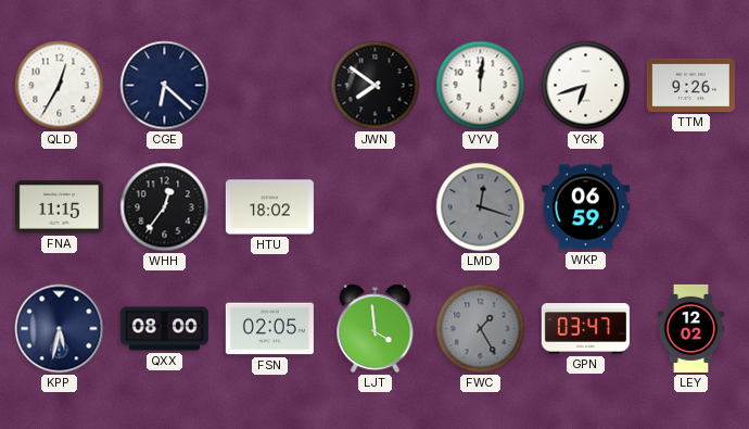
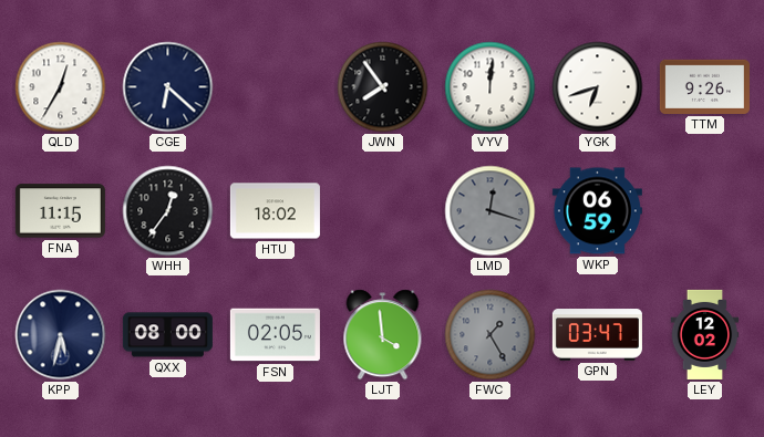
JWN: 7:51 -> 7:54 (383, 87)
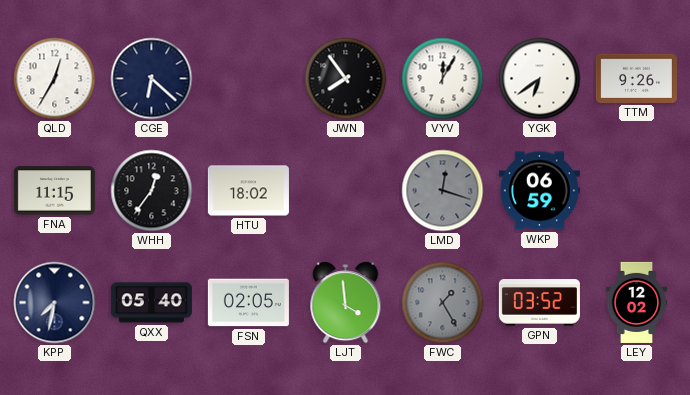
VYV: 12:01 -> 12:05 (443, 79)
YGK: 6:42 -> 6:39 (540, 79)
KPP: 5:32 -> 7:32 (55, 303)
QXX: 08:00 -> 05:40 (151, 303)
GPN: 03:47 -> 03:52 (539, 303)
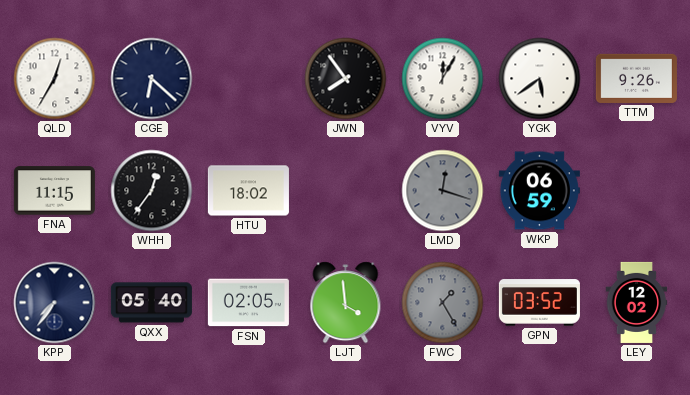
YGK: 6:39 -> 5:39 (540, 79)
KPP: 7:32 -> 7:36 (55, 303)
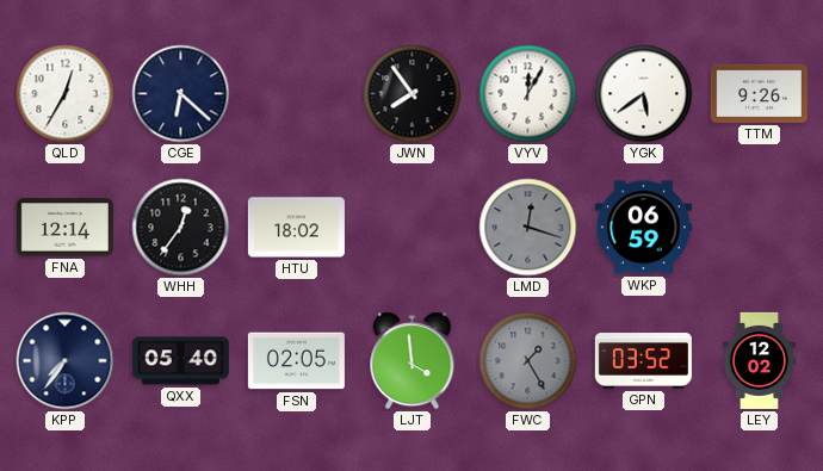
FNA: 11:15 -> 12:14 (64, 228)
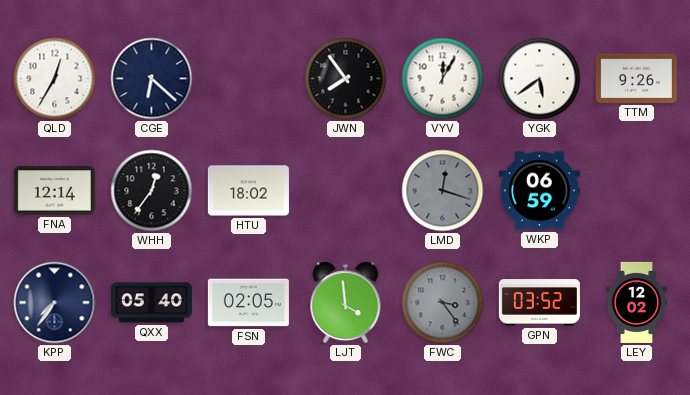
FWC: 1:25 -> 3:24 (443, 303)
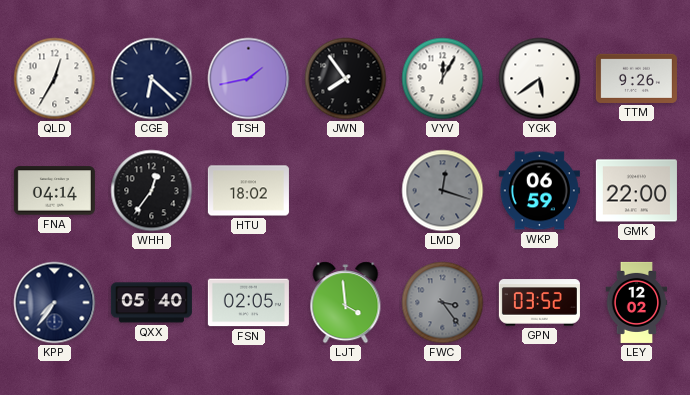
TSH: none -> 1:43 (249, 79)
FNA: 12:14 -> 04:14 (54, 191)
GMK: none -> 22:00 (636, 191)
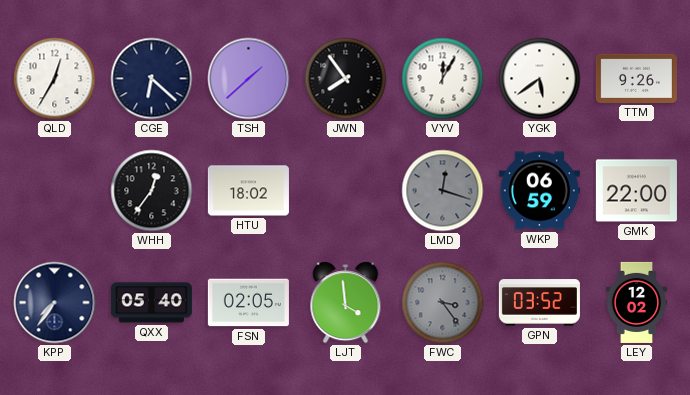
TSH: 1:43 -> 1:38 (249, 79)
FNA: 04:14 -> none (54, 191)
